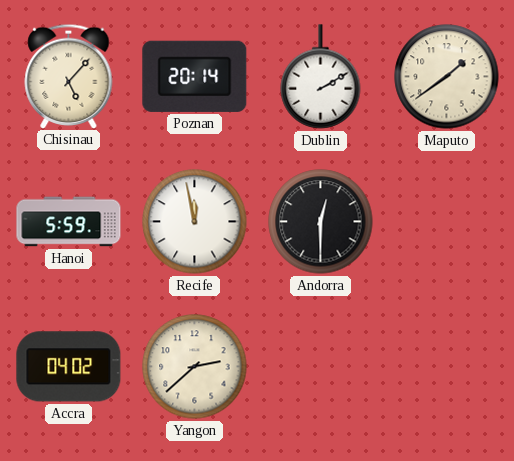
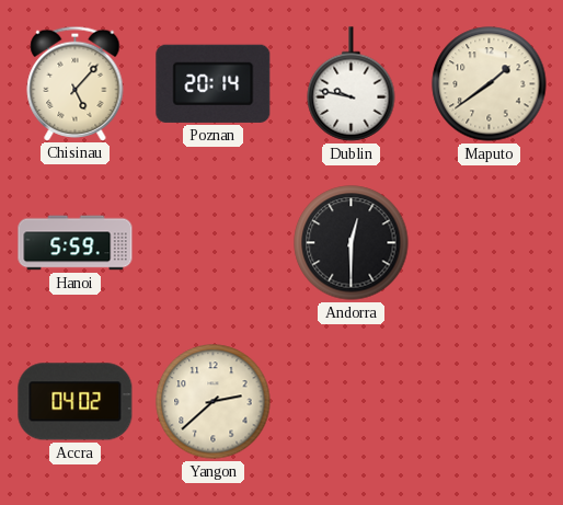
Dublin: 2:10 -> 9:47 (352, 84)
Recife: 11:58 -> none (195, 222)
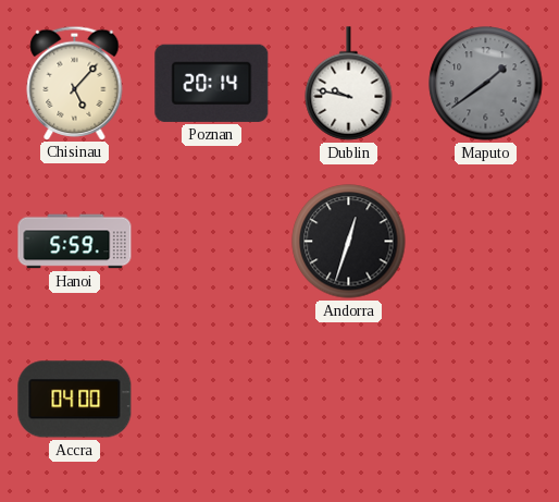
Maputo dial: cream -> grey (486, 84)
Andorra: 12:30 -> 12:33 (349, 242)
Accra: 04:02 -> 04:00 (75, 400)
Yangon: 2:38 -> none (214, 402)
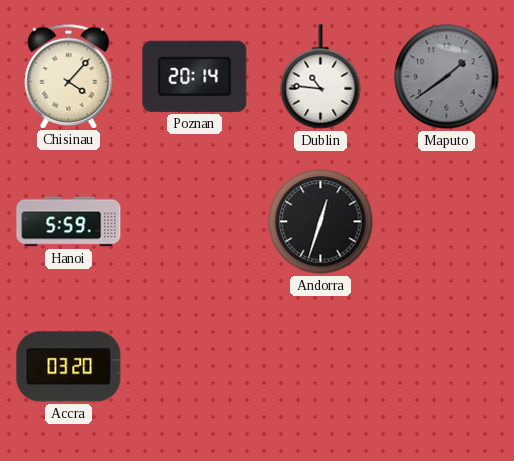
Chisinau: 5:07 -> 4:07 (69, 76)
Dublin: 9:47 -> 10:46 (321, 77)
Accra: 04:00 -> 03:20 (69, 367)
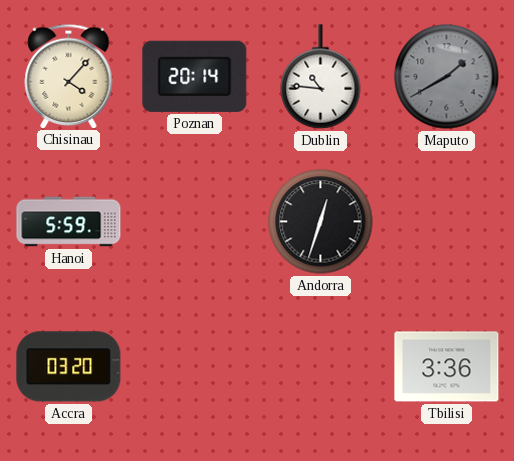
Maputo: 1:39 -> 1:40 (447, 77)
Tbilisi: none -> 3:36 (447, 367)
